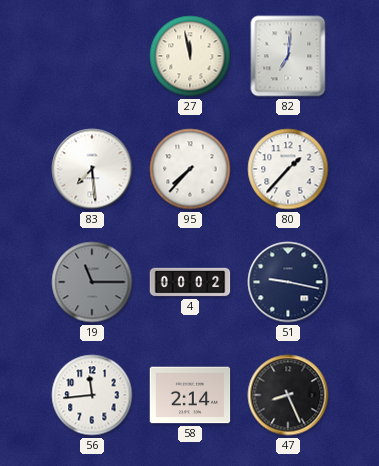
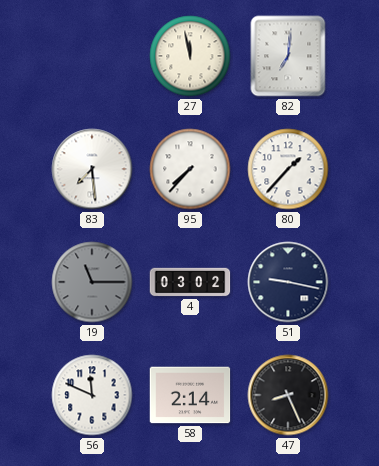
4: 00:02 -> 03:02 (190, 282)
56: 11:44 -> 11:49 (92, 395)
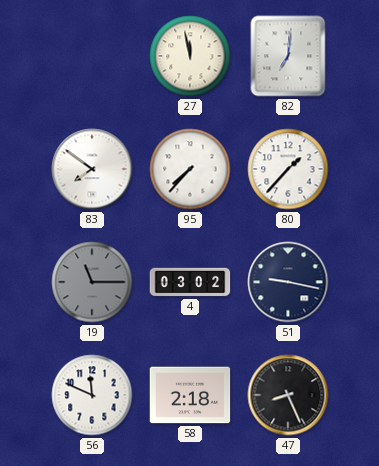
83: 7:29 -> 7:51 (92, 169)
58: 2:14 -> 2:18 (190, 395)
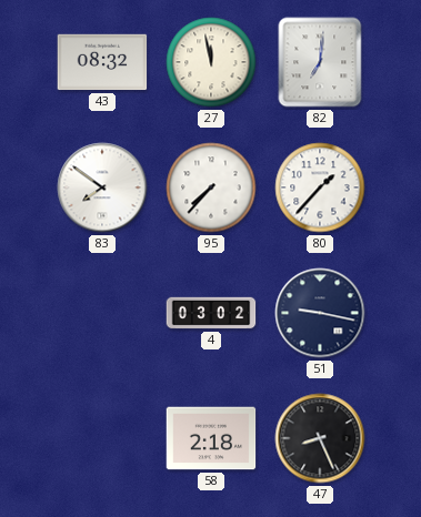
43: none -> 08:32 (102, 62)
19: 11:15 -> none (92, 282)
56: 11:49 -> none (92, 395)
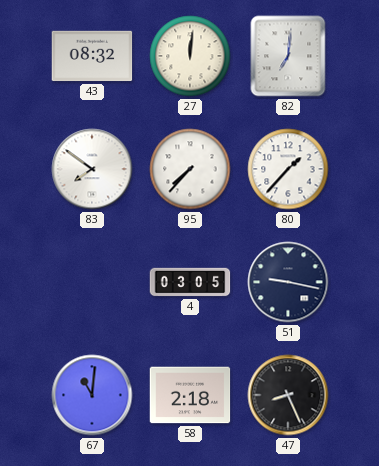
27: 11:58 -> 12:01 (190, 56)
4: 03:02 -> 03:05 (190, 282)
67: none -> 11:01 (92, 395)
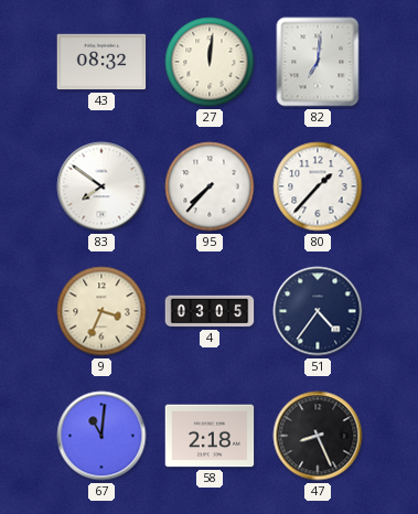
9: none -> 3:34 (101, 311)
51: 9:17 -> 4:36 (318, 311)
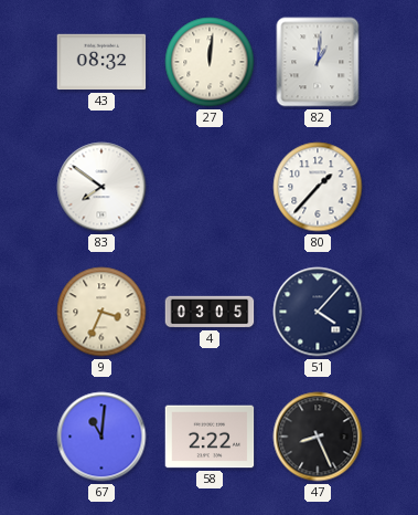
82: 7:01 -> 1:01 (318, 62)
95: 7:37 -> none (210, 186)
51: 4:36 -> 4:07 (318, 312)
58: 2:18 -> 2:22 (210, 437)
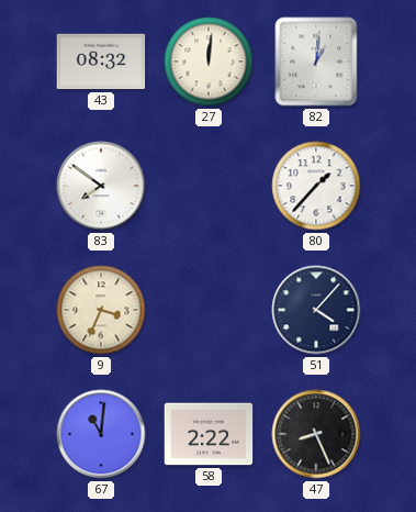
4: 03:05 -> none (210, 312)
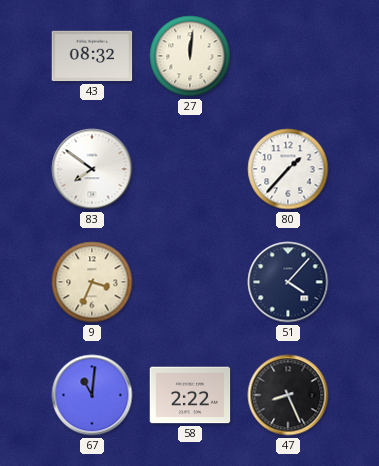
82: 1:01 -> none (316, 62)
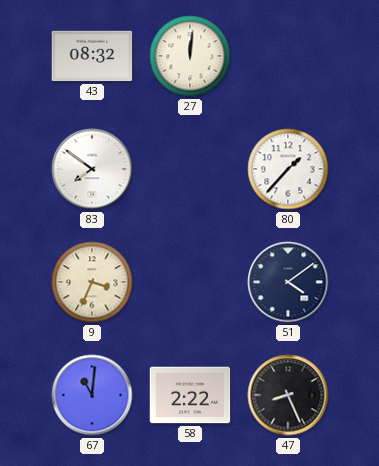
51: 4:07 -> 4:09 (288, 282)
